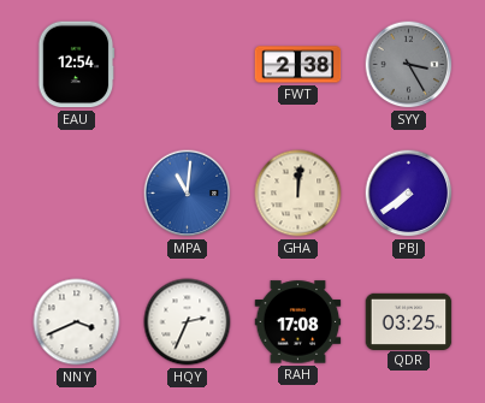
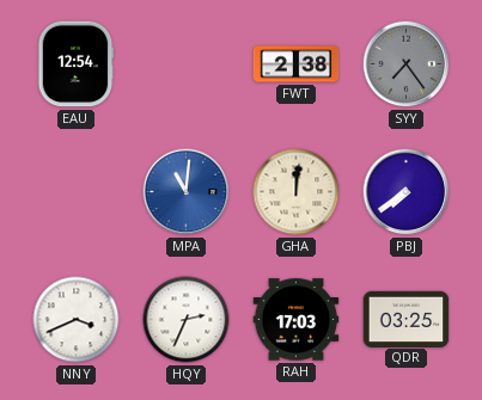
SYY: 3:25 -> 7:24 (407, 64)
RAH: 17:08 -> 17:03 (297, 320)
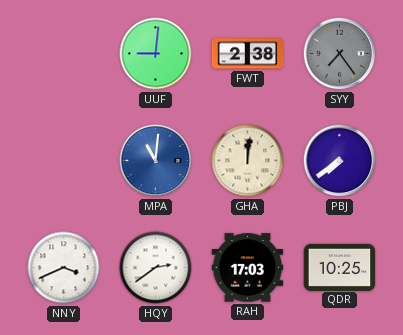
EAU: 12:54 -> none (75, 64)
UUF: none -> 9:01 (156, 54)
HQY: 2:34 -> 2:39 (156, 268)
QDR: 03:25 -> 10:25 (340, 267)
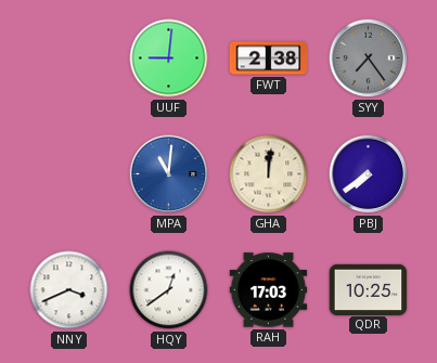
HQY: 2:39 -> 12:39 (169, 290)
